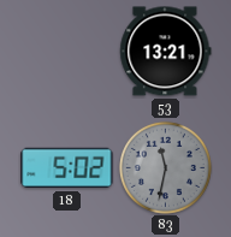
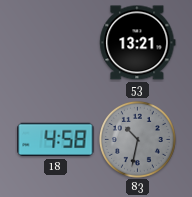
18: 5:02 -> 4:58 (56, 140)
83: 11:32 -> 10:32 (137, 139)
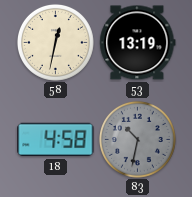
58: none -> 12:32 (55, 42)
53: 13:21 -> 13:19 (138, 43)
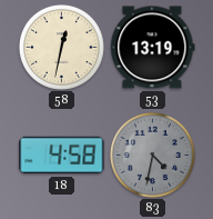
83: 10:32 -> 4:32 (152, 155)
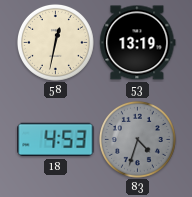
18: 4:58 -> 4:53 (56, 140)
83: 4:32 -> 4:33 (137, 139)
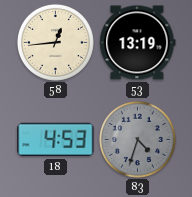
58: 12:32 -> 12:44 (55, 42)
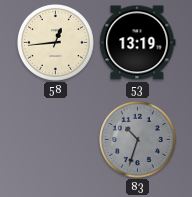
18: 4:53 -> none (56, 140)
83: 4:33 -> 10:33 (137, 139)
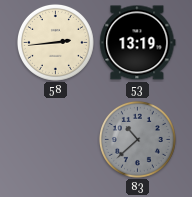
58: 12:44 -> 2:44 (55, 42)
83: 10:33 -> 10:38 (137, 139)
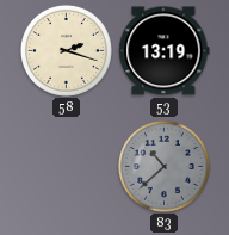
58: 2:44 -> 2:18 (66, 50)
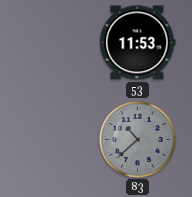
58: 2:18 -> none (66, 50)
53: 13:19 -> 11:53 (138, 43)
